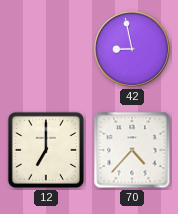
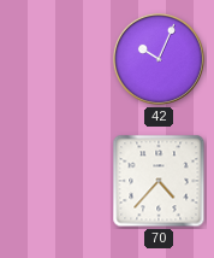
42: 8:58 -> 10:04 (159, 59)
12: 7:00 -> none (46, 150)
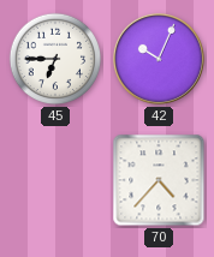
45: none -> 6:45 (55, 59)
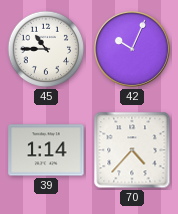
45: 6:45 -> 10:45 (46, 49)
39: none -> 1:14 (46, 150)
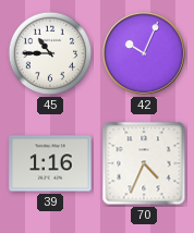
39: 1:14 -> 1:16 (50, 163)
70: 4:37 -> 4:34 (144, 163)
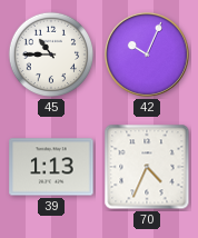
39: 1:16 -> 1:13 (51, 167)
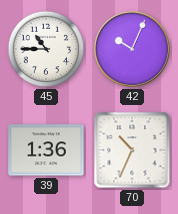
39: 1:13 -> 1:36 (46, 150)
70: 4:34 -> 10:34 (132, 150)
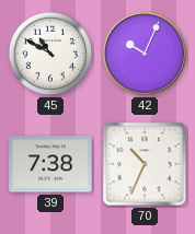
45: 10:45 -> 10:50 (50, 54)
39: 1:36 -> 7:38 (50, 164)
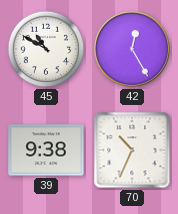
42: 10:04 -> 12:25 (132, 49)
39: 7:38 -> 9:38 (46, 150)
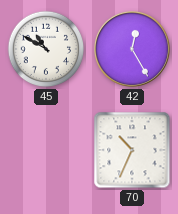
39: 9:38 -> none (46, 150)
